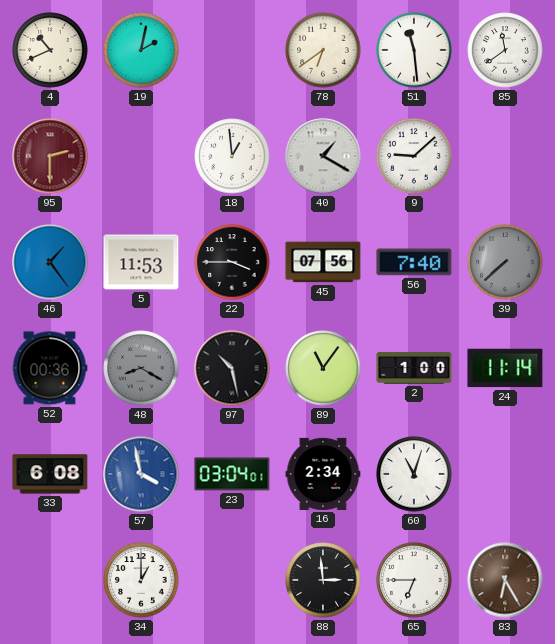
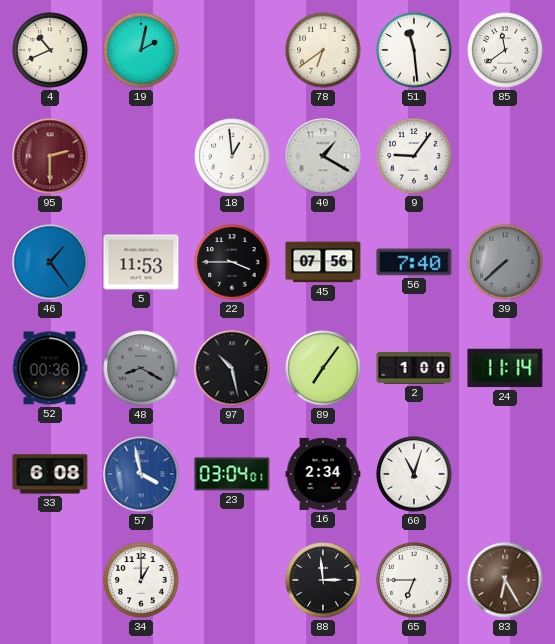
9: 9:08 -> 9:06 (414, 156)
89: 11:06 -> 7:06 (323, 368)
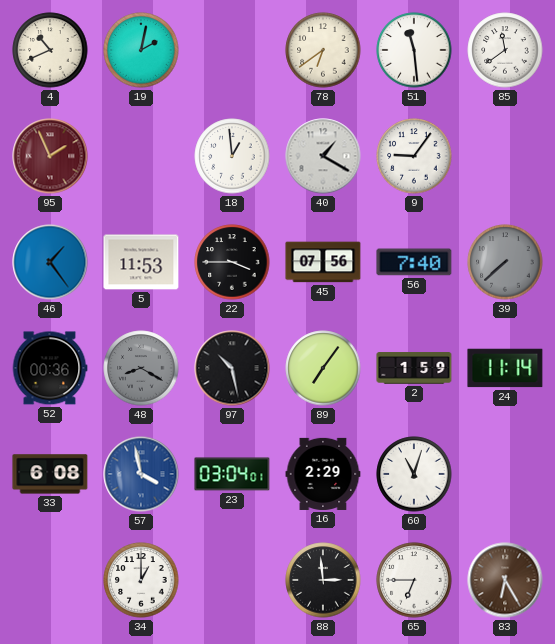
95: 2:30 -> 1:56 (50, 156)
2: 1:00 -> 1:59 (414, 368)
16: 2:34 -> 2:29 (323, 474)
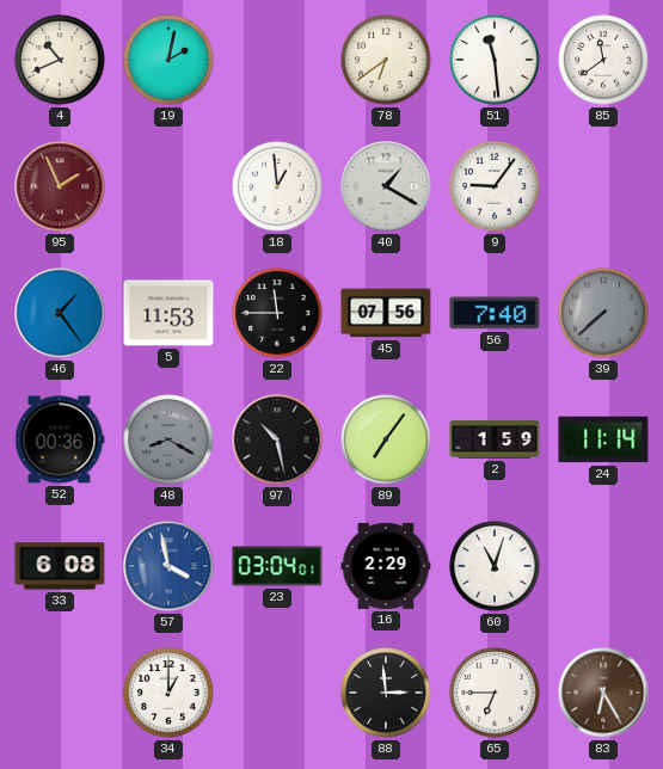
22: 3:45 -> 11:45 (277, 313)
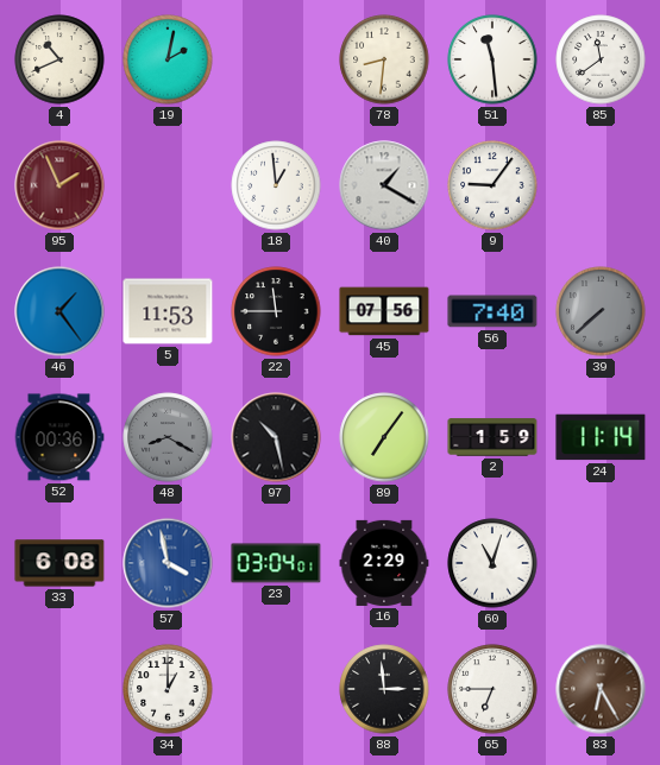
78: 6:39 -> 8:31 (384, 59)
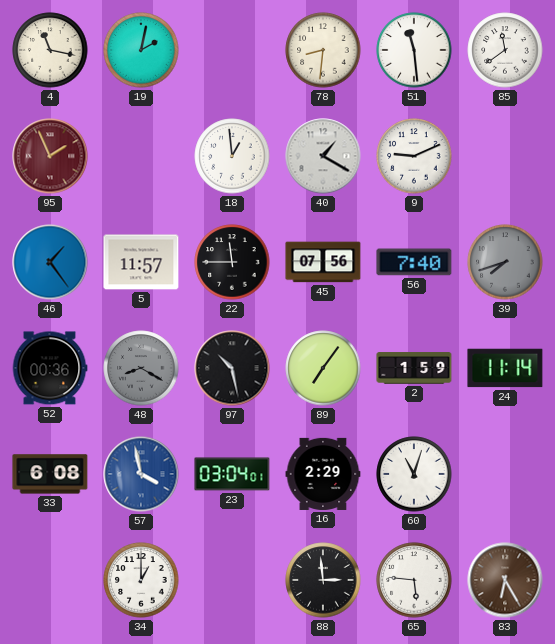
4: 10:41 -> 11:17 (50, 50)
9: 9:06 -> 9:11 (414, 156)
5: 11:53 -> 11:57 (141, 262)
39: 7:38 -> 7:42 (505, 262)
65: 6:45 -> 5:46 (414, 580)
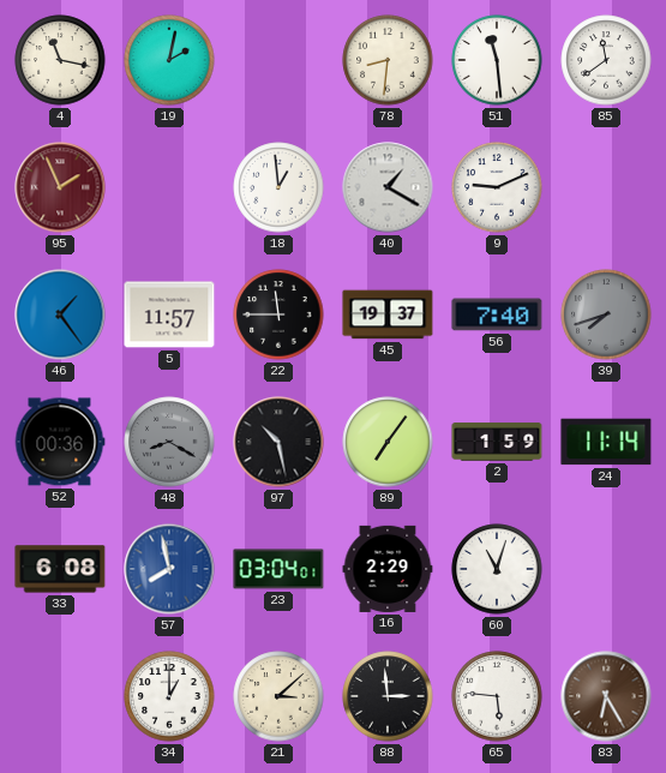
45: 07:56 -> 19:37 (388, 314)
57: 3:58 -> 7:58 (169, 569)
21: none -> 3:08 (278, 696)
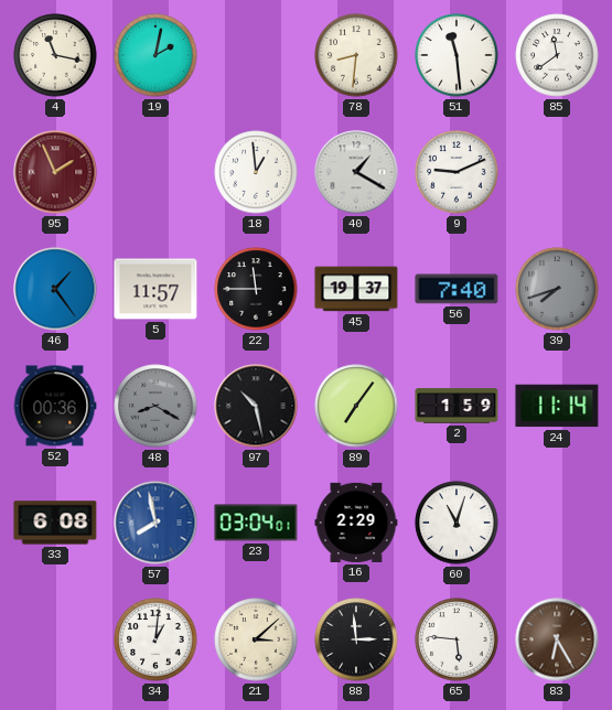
34: 1:00 -> 1:01 (155, 639)
